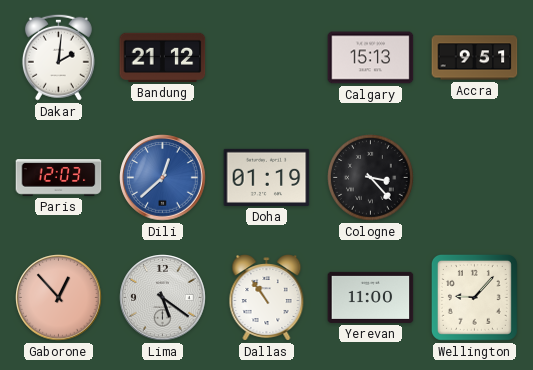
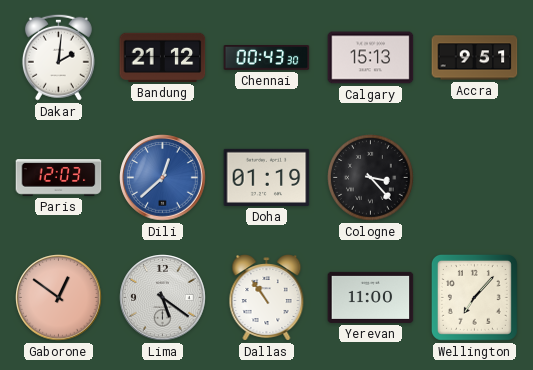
Chennai: none -> 00:43 (267, 58)
Gaborone: 12:53 -> 12:51 (59, 298)
Wellington: 9:07 -> 7:07 (474, 297)
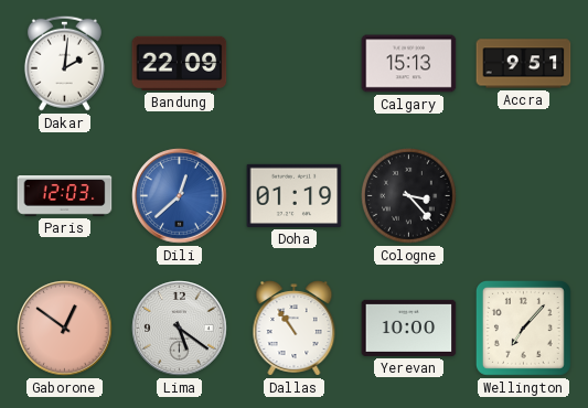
Bandung: 21:12 -> 22:09 (180, 63)
Chennai: 00:43 -> none (267, 58)
Yerevan: 11:00 -> 10:00 (409, 328)
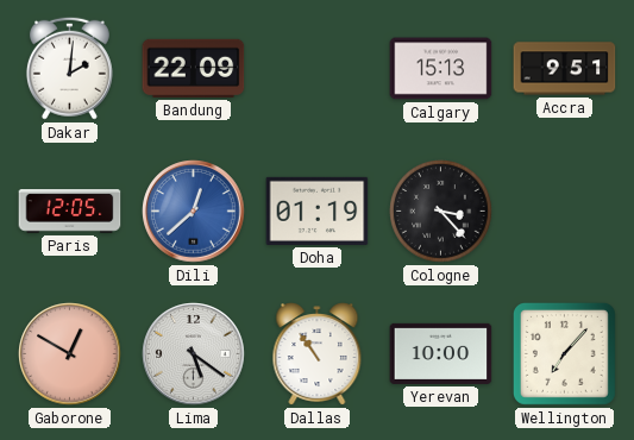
Paris: 12:03 -> 12:05 (70, 212)
Gaborone: 12:51 -> 12:50 (70, 354)
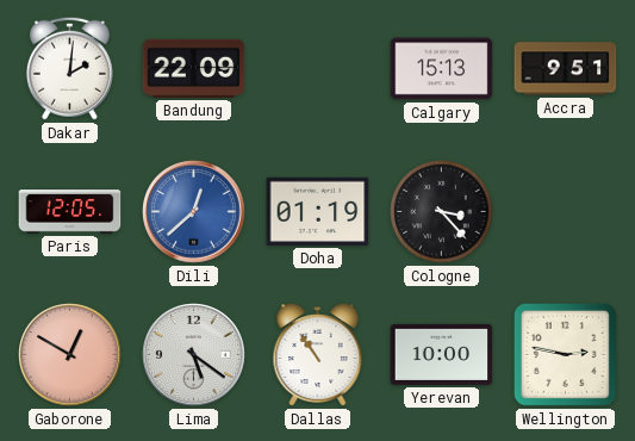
Wellington: 7:07 -> 2:47 (565, 354)
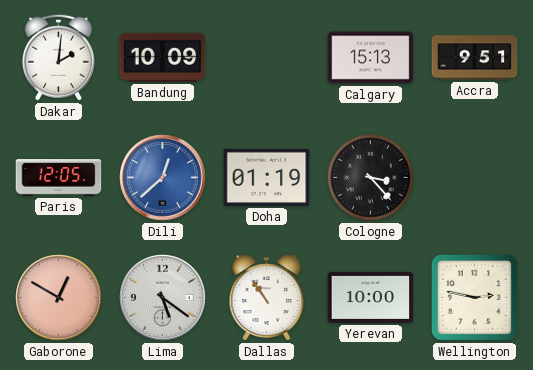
Bandung: 22:09 -> 10:09 (163, 57)
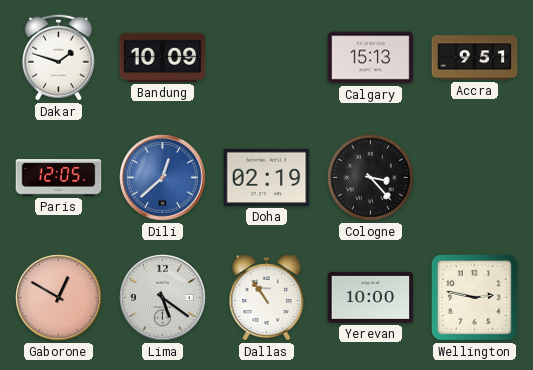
Dakar: 2:01 -> 1:48 (58, 57)
Doha: 01:19 -> 02:19 (267, 177)
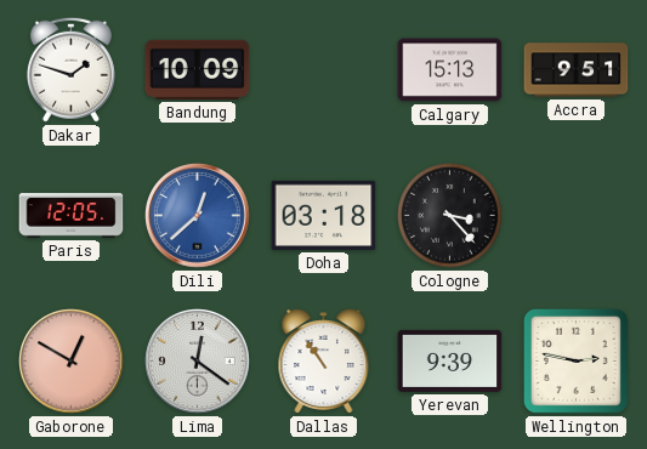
Doha: 02:19 -> 03:18 (324, 215)
Lima: 5:21 -> 12:21 (198, 362)
Yerevan: 10:00 -> 9:39 (450, 360)
